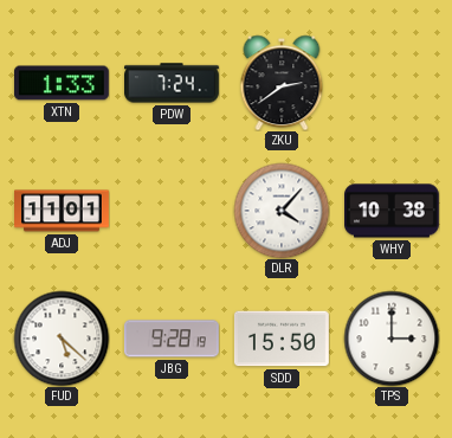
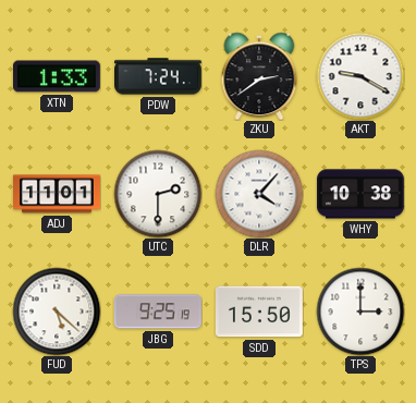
AKT: none -> 9:20 (360, 76)
UTC: none -> 2:30 (158, 194)
JBG: 9:28 -> 9:25 (158, 312)
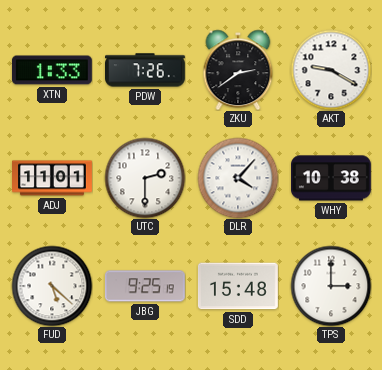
PDW: 7:24 -> 7:26 (146, 70)
SDD: 15:50 -> 15:48 (238, 286)
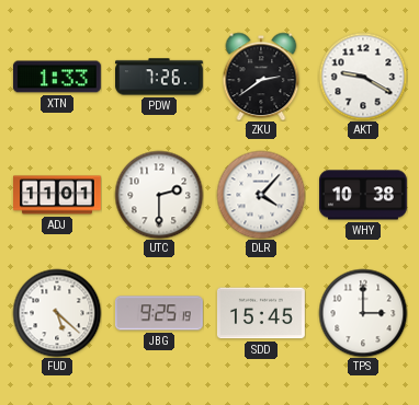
SDD: 15:48 -> 15:45 (261, 313)
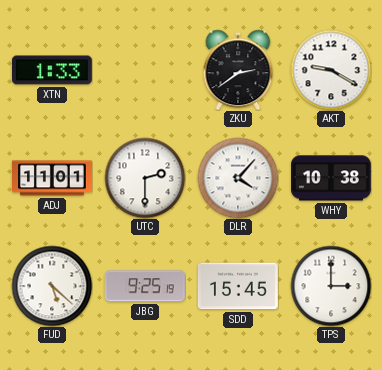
PDW: 7:26 -> none (160, 77)
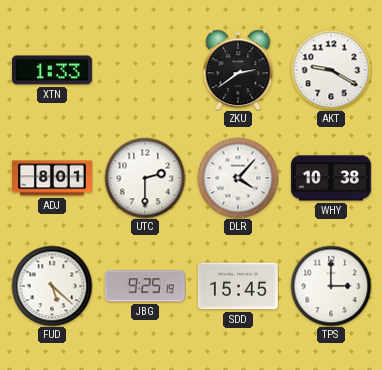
ADJ: 11:01 -> 8:01 (53, 178)
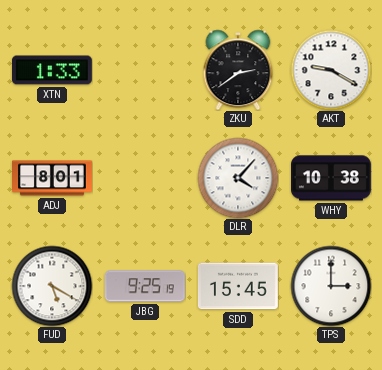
UTC: 2:30 -> none (145, 178)
FUD: 5:22 -> 5:20 (52, 286)
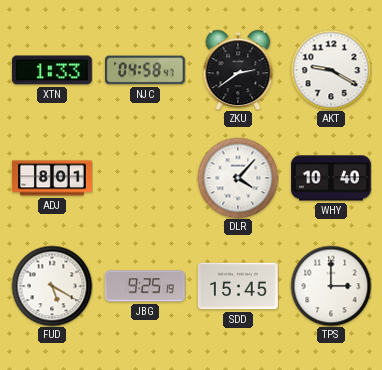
NJC: none -> 04:58 (145, 70)
WHY: 10:38 -> 10:40 (332, 178)
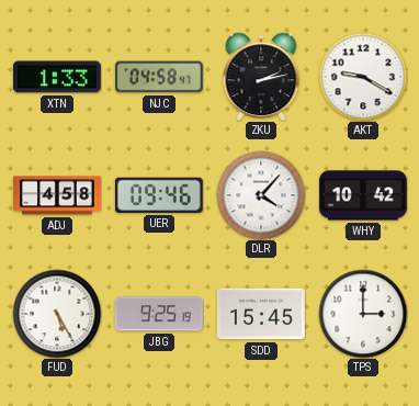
ZKU: 2:39 -> 2:13 (261, 77)
ADJ: 8:01 -> 4:58 (58, 195)
UER: none -> 09:46 (159, 195)
WHY: 10:40 -> 10:42 (364, 195)
FUD: 5:20 -> 5:25 (57, 314)
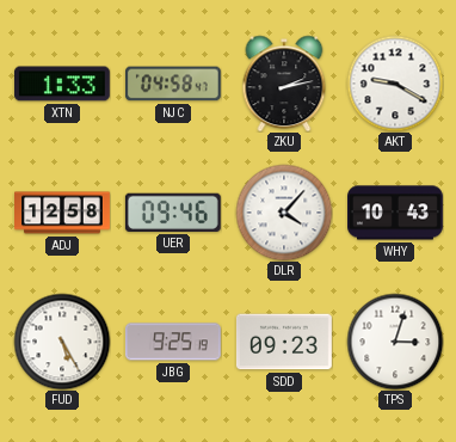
ADJ: 4:58 -> 12:58 (63, 213)
WHY: 10:42 -> 10:43 (396, 213)
SDD: 15:45 -> 09:23 (284, 342)
TPS: 3:00 -> 3:03 (395, 342)
